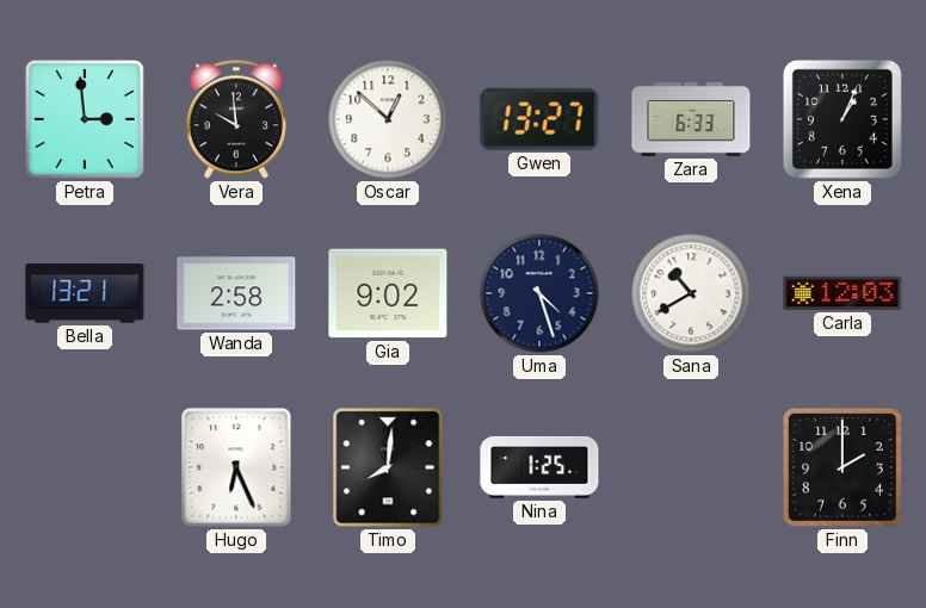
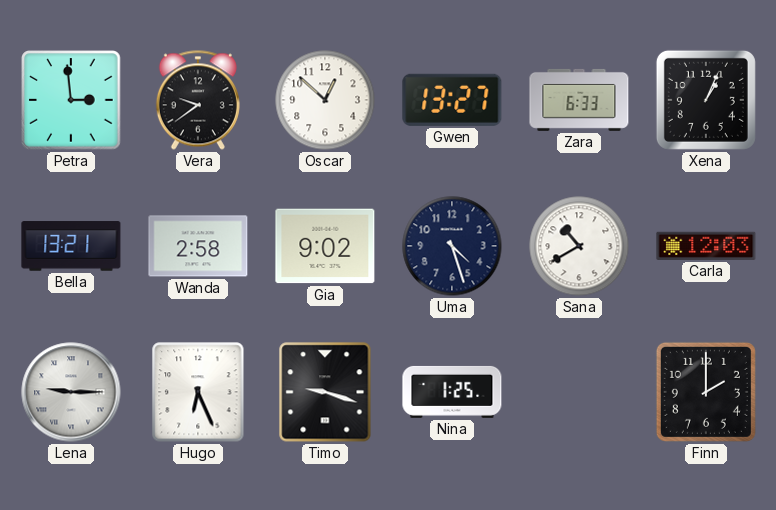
Vera: 9:59 -> 9:39 (198, 100)
Lena: none -> 9:15 (71, 392)
Timo: 8:01 -> 9:18 (325, 392)
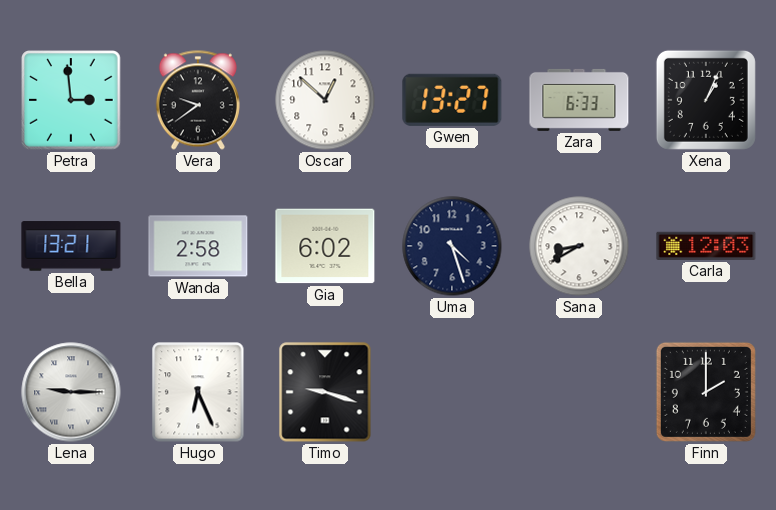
Gia: 9:02 -> 6:02 (325, 246)
Sana: 10:40 -> 8:40 (579, 246)
Nina: 1:25 -> none (452, 392)
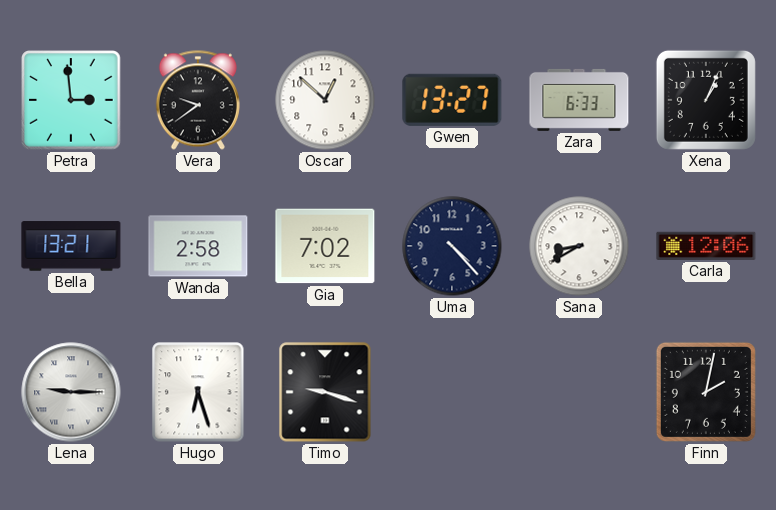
Gia: 6:02 -> 7:02 (325, 246)
Uma: 4:27 -> 4:23 (452, 246)
Carla: 12:03 -> 12:06 (706, 246)
Hugo: 6:26 -> 6:27 (198, 392)
Finn: 2:00 -> 2:02 (706, 392)
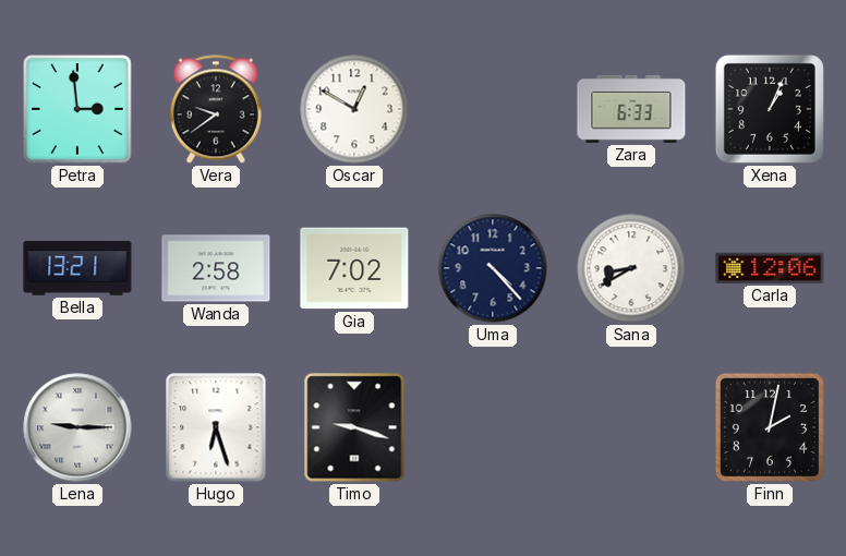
Oscar: 12:52 -> 12:50 (354, 109)
Gwen: 13:27 -> none (452, 100)
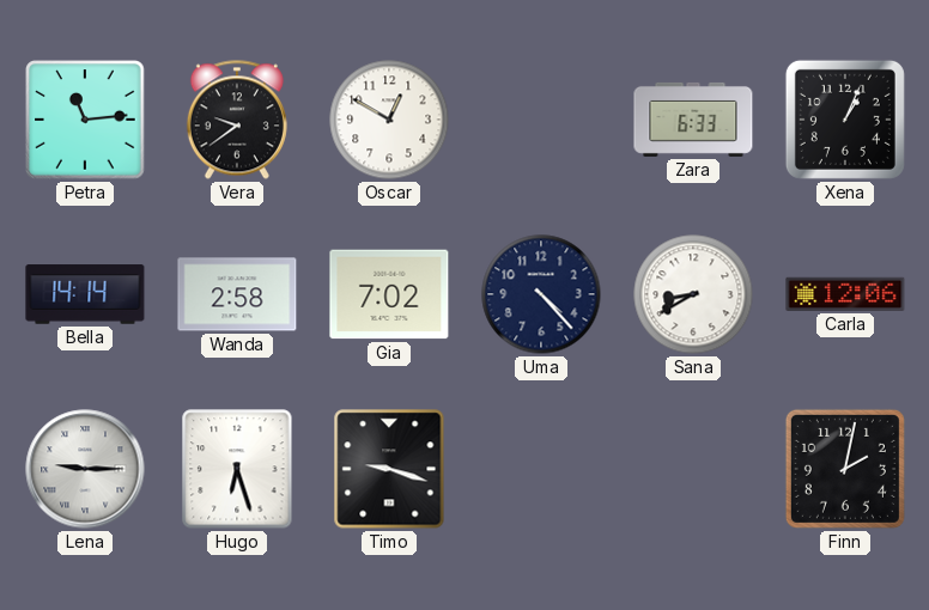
Petra: 2:59 -> 11:14 (85, 120)
Bella: 13:21 -> 14:14 (85, 294)
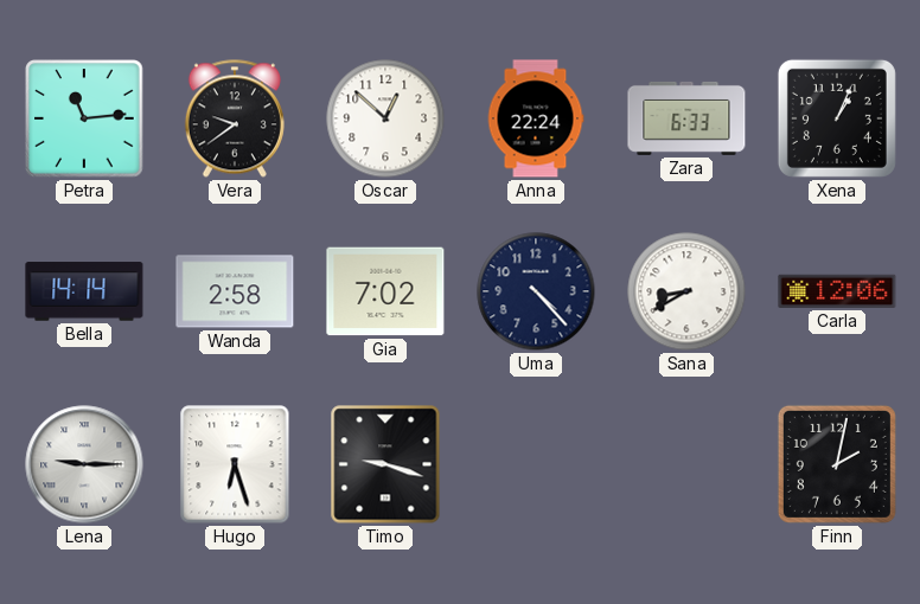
Oscar: 12:50 -> 12:52 (385, 118)
Anna: none -> 22:24 (536, 118)
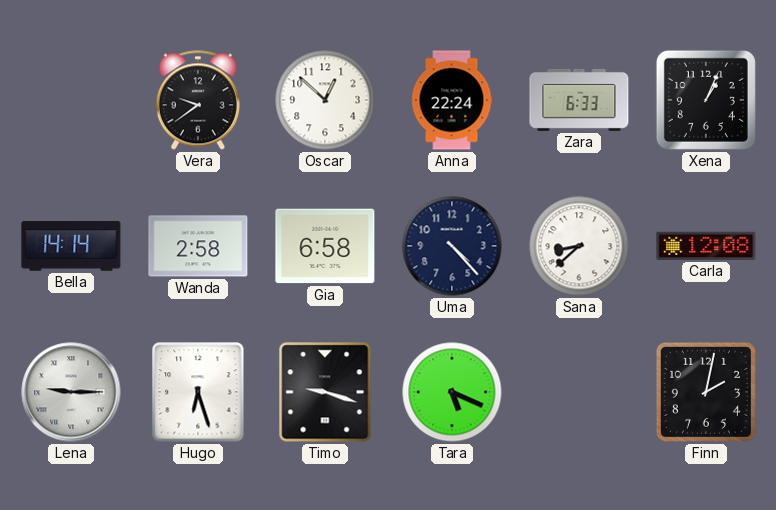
Petra: 11:14 -> none (84, 118)
Gia: 7:02 -> 6:58 (325, 246)
Sana: 8:40 -> 8:38 (579, 246)
Carla: 12:06 -> 12:08 (706, 246)
Tara: none -> 5:19 (452, 392)
